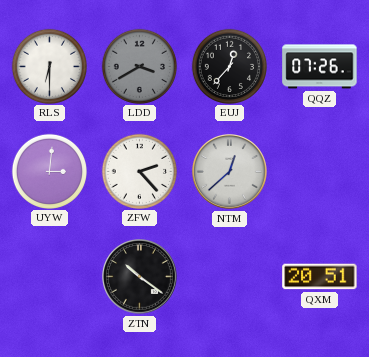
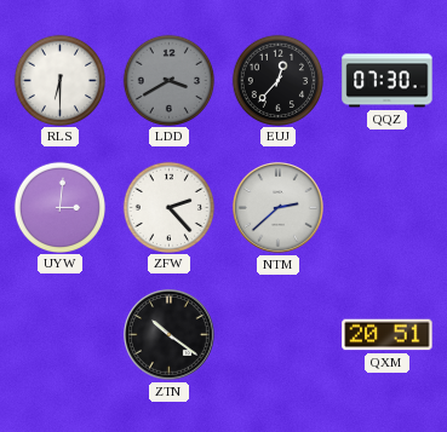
QQZ: 07:26 -> 07:30 (388, 81)
NTM: 12:38 -> 2:38 (279, 208)
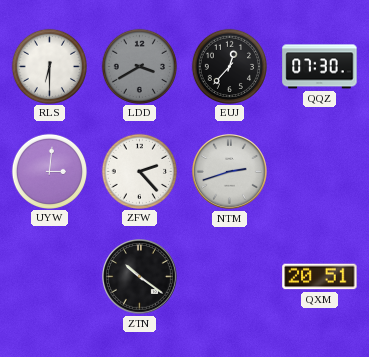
NTM: 2:38 -> 2:42 (230, 172)
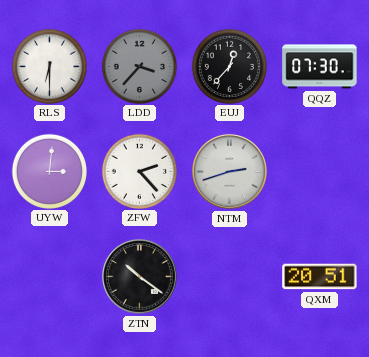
LDD: 3:40 -> 3:37 (139, 66)
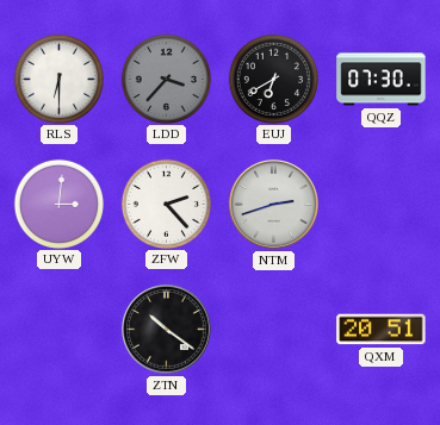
EUJ: 12:37 -> 6:40 (273, 79)
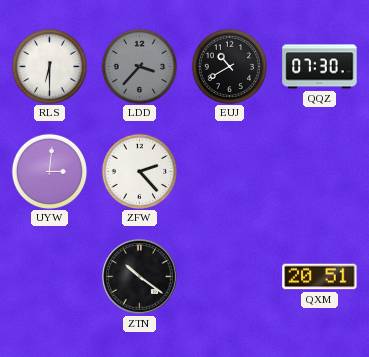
EUJ: 6:40 -> 10:40 (229, 66)
NTM: 2:42 -> none (274, 205)
